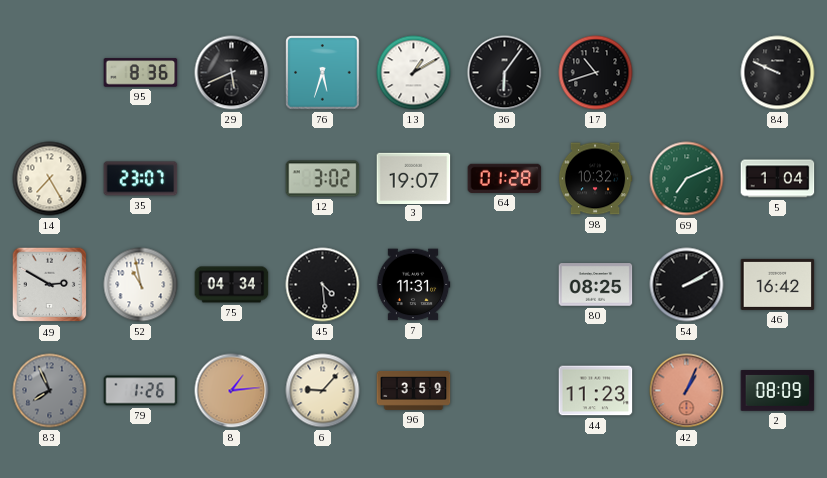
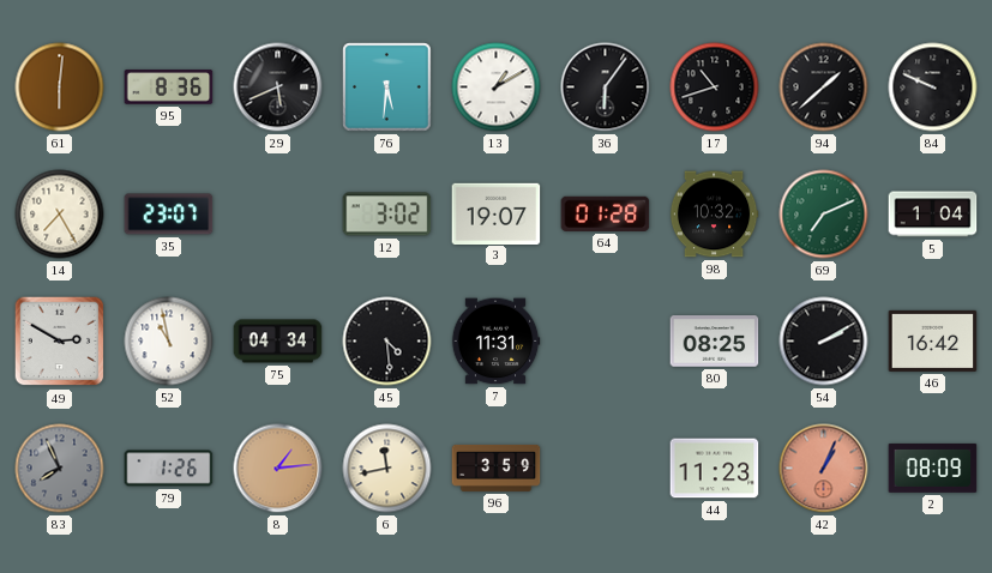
61: none -> 6:01 (60, 88)
76: 5:33 -> 5:31 (387, 88)
94: none -> 1:38 (824, 88)
6: 9:07 -> 11:43 (387, 469)
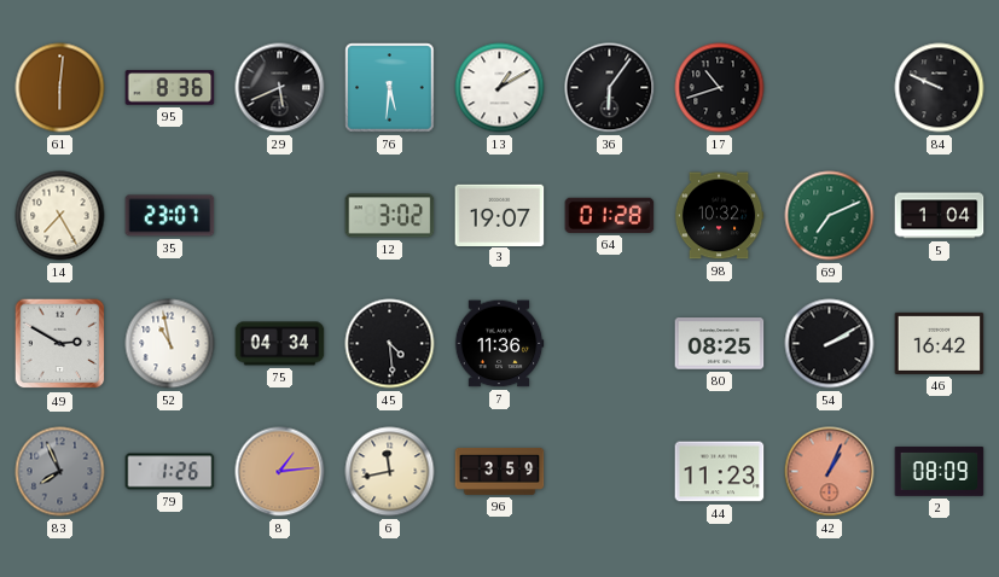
94: 1:38 -> none (824, 88)
7: 11:31 -> 11:36 (499, 344)
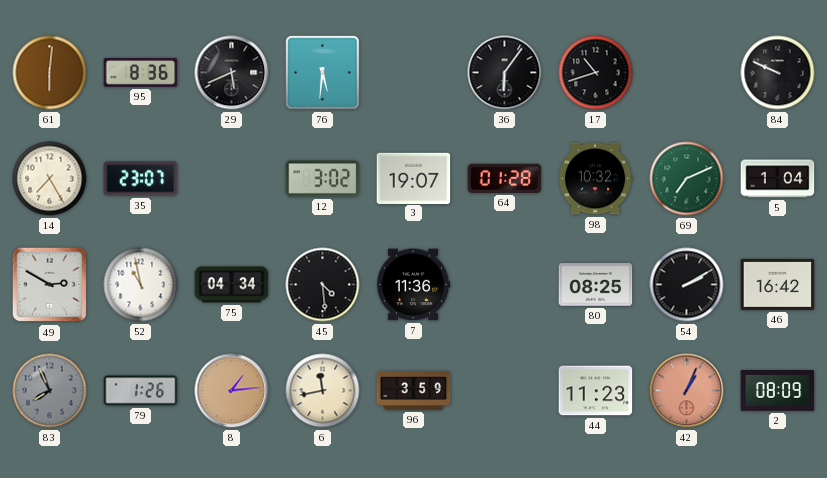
13: 1:10 -> none (500, 88)
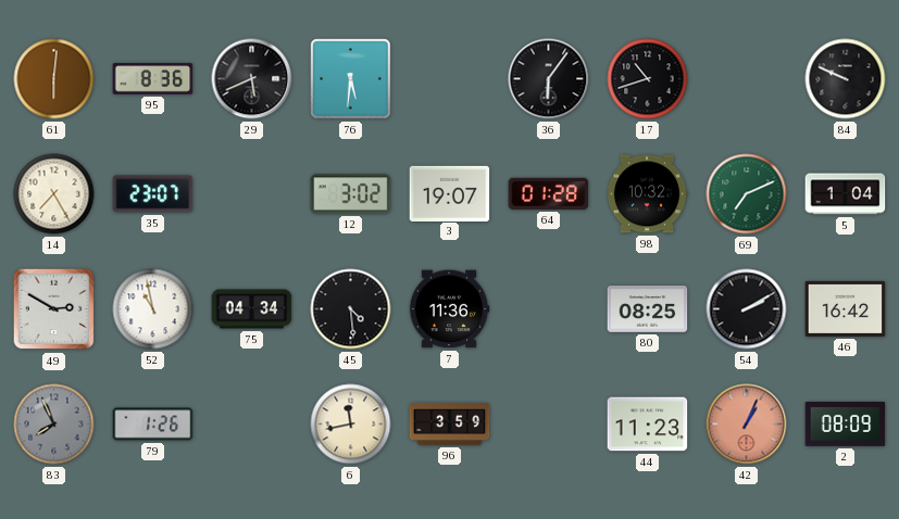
8: 1:14 -> none (232, 391)
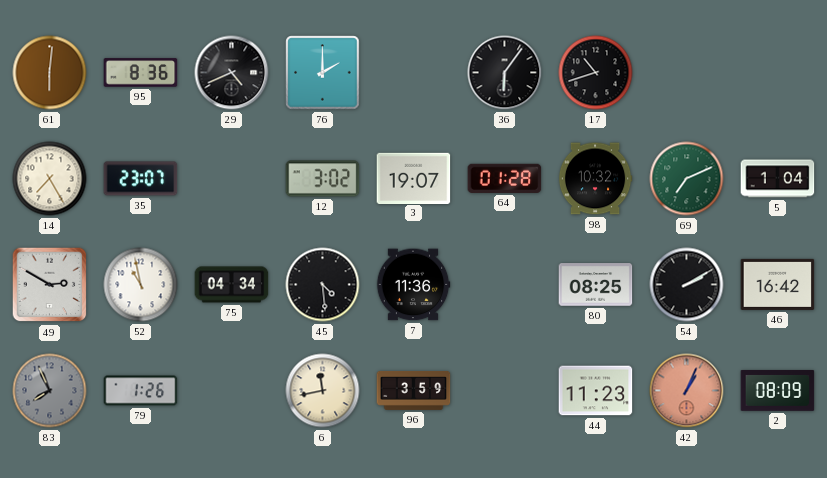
29: 5:41 -> 4:41 (232, 73)
76: 5:31 -> 2:00 (323, 73)
84: 9:49 -> none (846, 79)
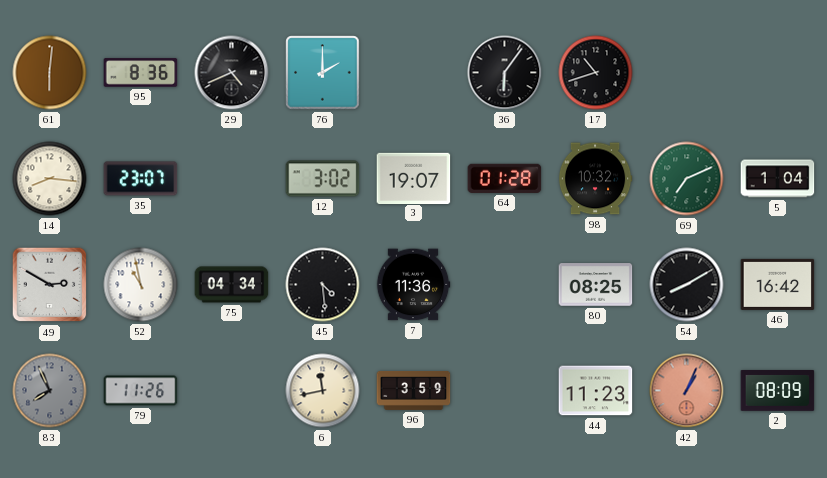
14: 7:25 -> 8:16 (50, 179)
54: 2:10 -> 8:10 (687, 285)
79: 1:26 -> 11:26 (141, 391)
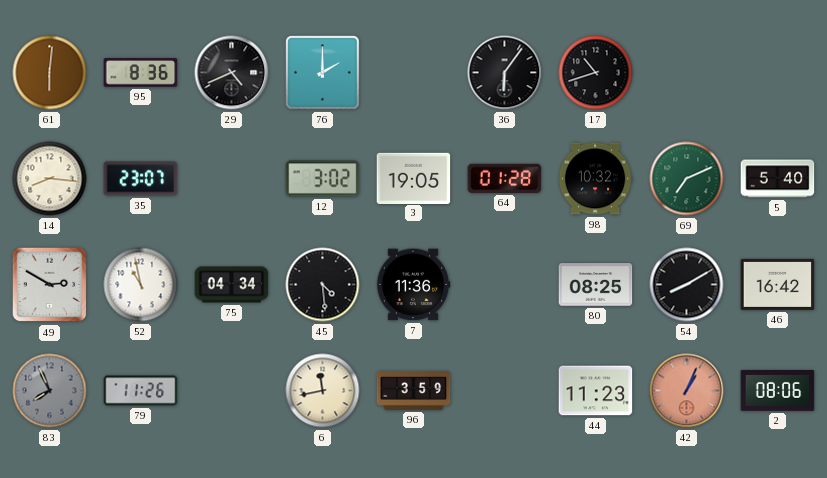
3: 19:07 -> 19:05 (414, 178)
5: 1:04 -> 5:40 (778, 179)
2: 08:09 -> 08:06 (778, 391)
